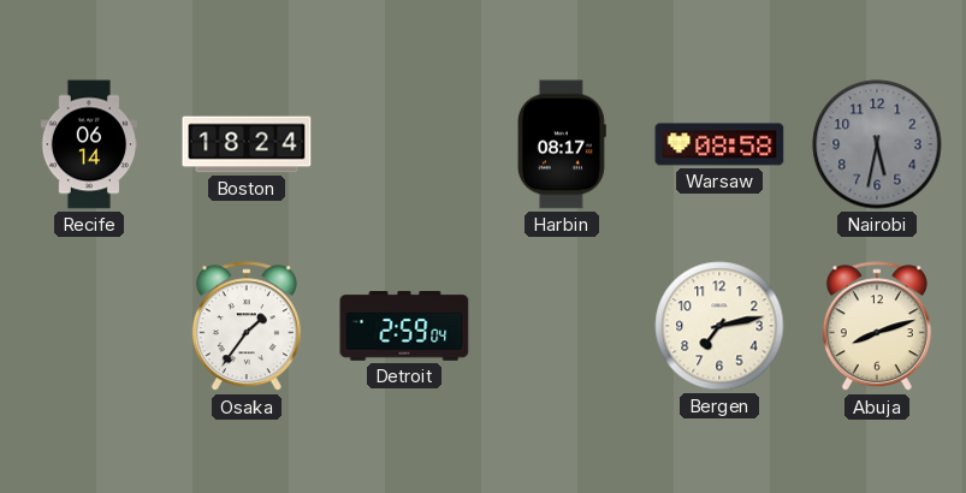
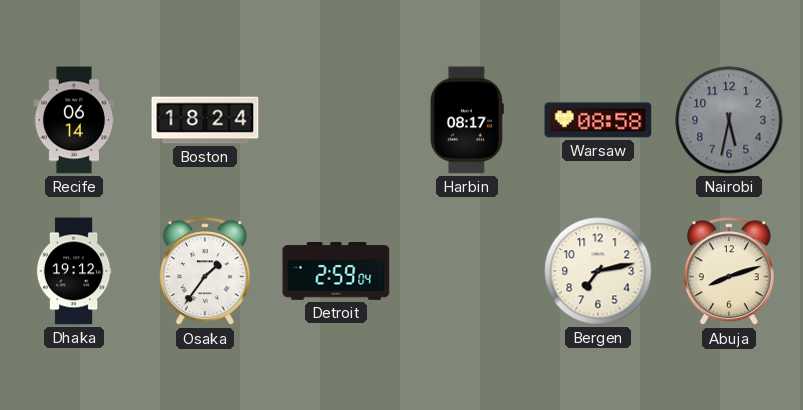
Dhaka: none -> 19:12 (74, 271)
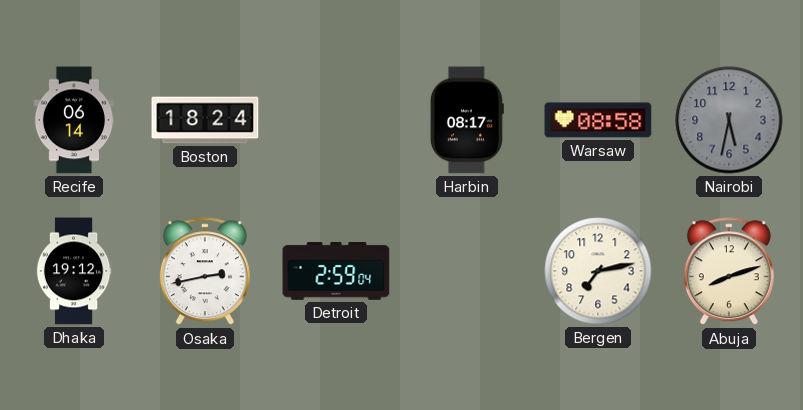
Osaka: 1:36 -> 2:43 (205, 272)
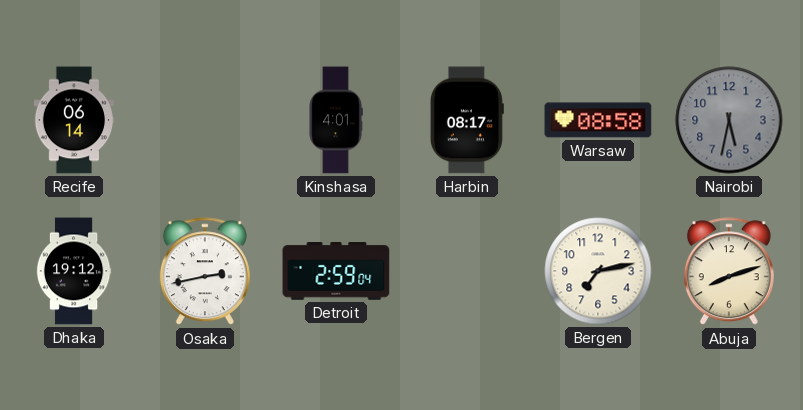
Boston: 18:24 -> none (205, 120)
Kinshasa: none -> 4:01 (336, 120)
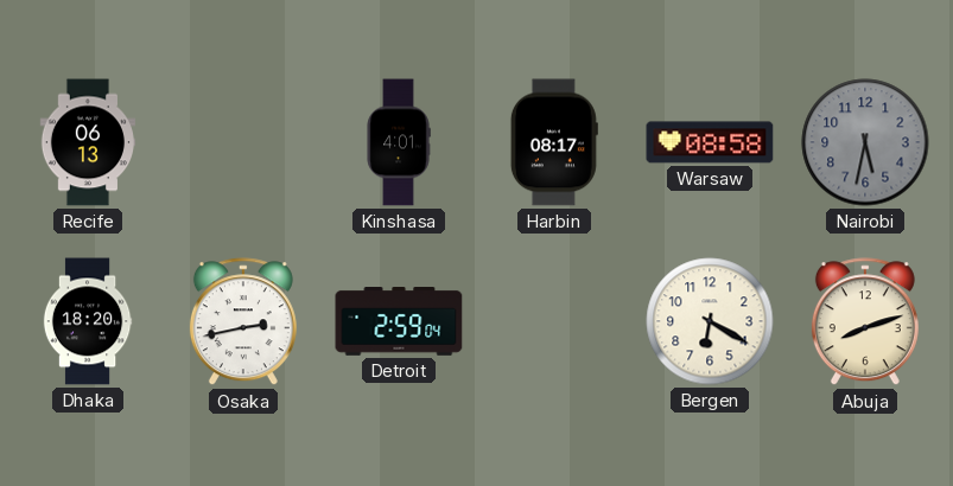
Recife: 06:14 -> 06:13 (87, 142)
Dhaka: 19:12 -> 18:20 (88, 321)
Bergen: 7:13 -> 6:20 (710, 321)
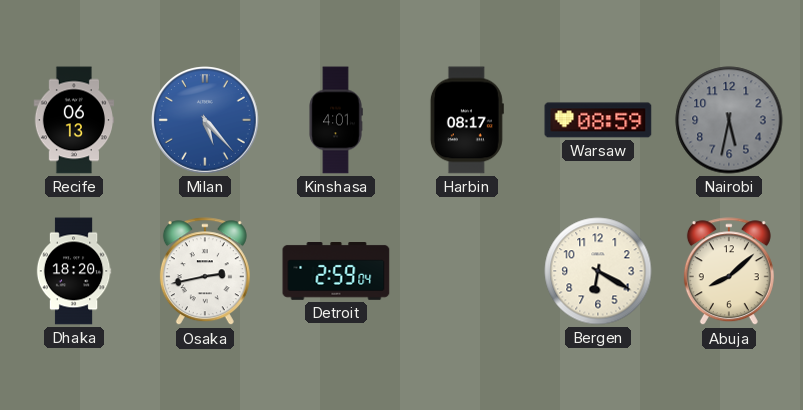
Milan: none -> 5:23 (206, 121)
Warsaw: 08:58 -> 08:59 (598, 120)
Abuja: 8:12 -> 8:08 (729, 272)
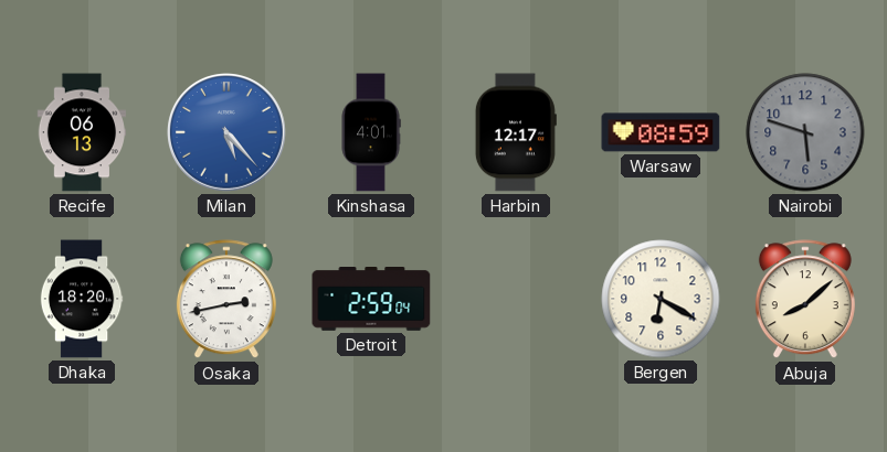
Harbin: 08:17 -> 12:17 (516, 132)
Nairobi: 5:32 -> 5:48 (805, 132)
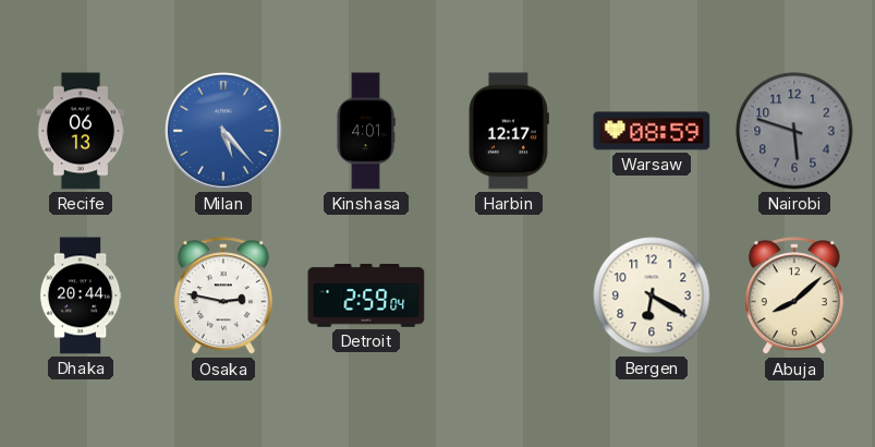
Dhaka: 18:20 -> 20:44 (81, 295)
Osaka: 2:43 -> 2:47 (223, 297)
